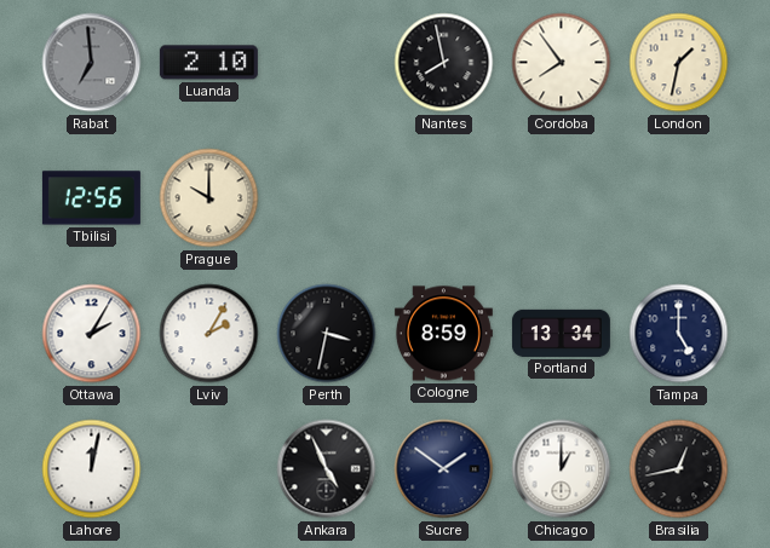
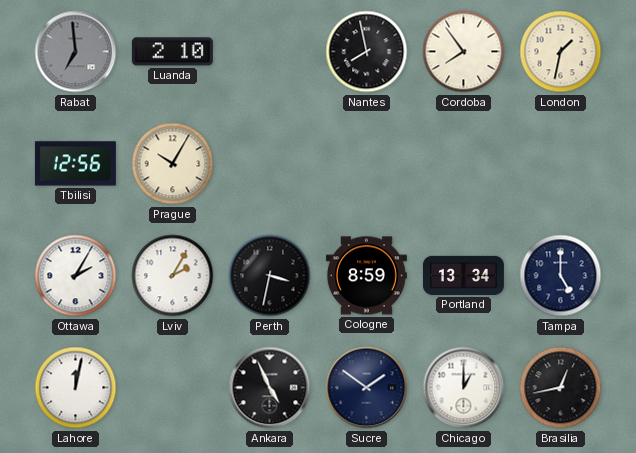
Prague: 10:00 -> 10:05 (173, 164)
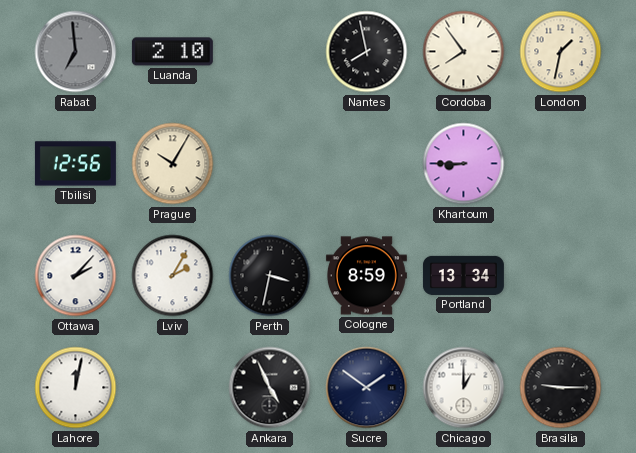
Khartoum: none -> 8:45 (464, 164)
Ottawa: 2:05 -> 2:07 (76, 276)
Tampa: 5:00 -> none (561, 276)
Brasilia: 12:43 -> 9:15 (561, 388)
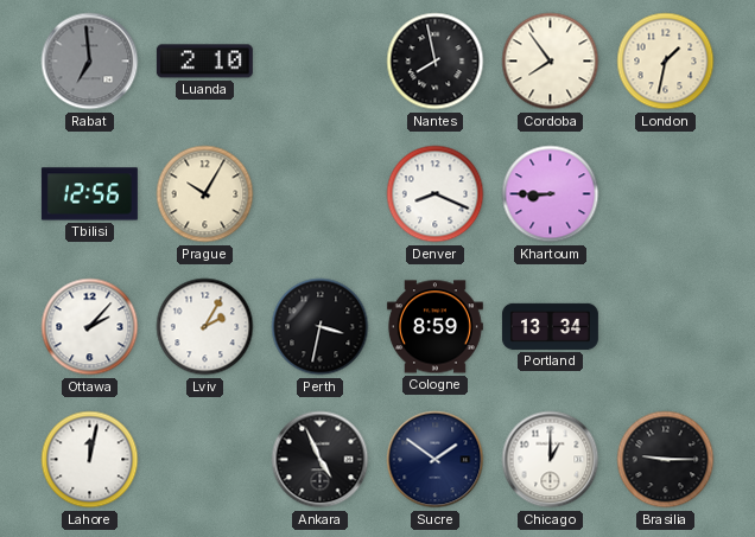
Denver: none -> 8:19 (436, 194)
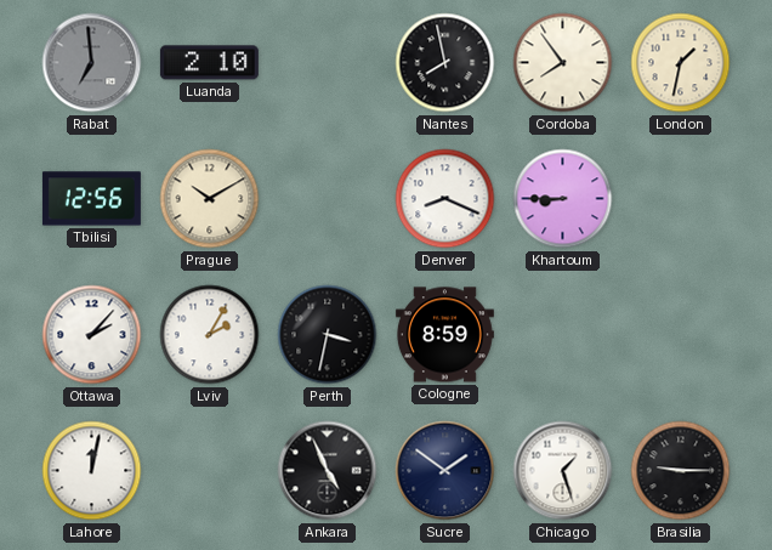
Prague: 10:05 -> 10:10 (210, 199)
Portland: 13:34 -> none (550, 326)
Chicago: 1:00 -> 1:27 (563, 471)
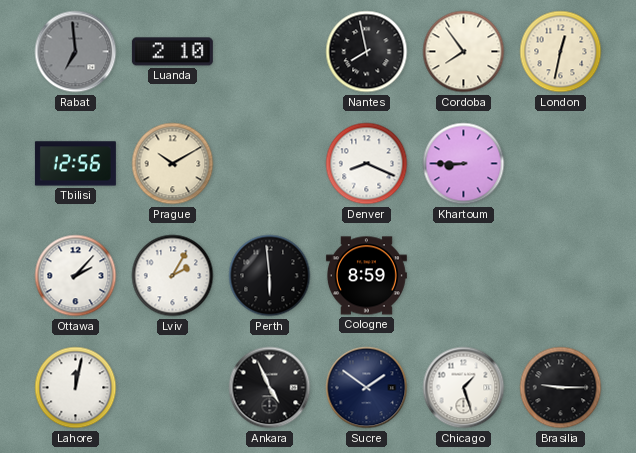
London: 1:32 -> 12:32 (561, 52)
Perth: 3:32 -> 5:59 (270, 276)
